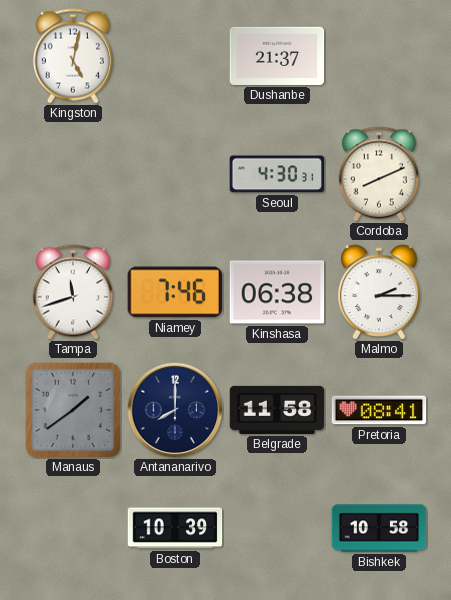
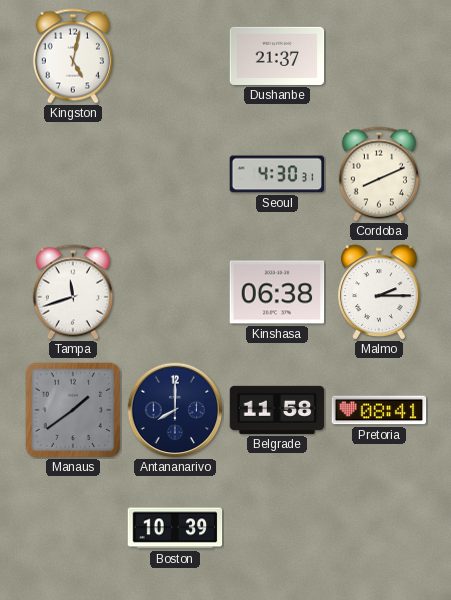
Niamey: 7:46 -> none (174, 292)
Bishkek: 10:58 -> none (379, 528)
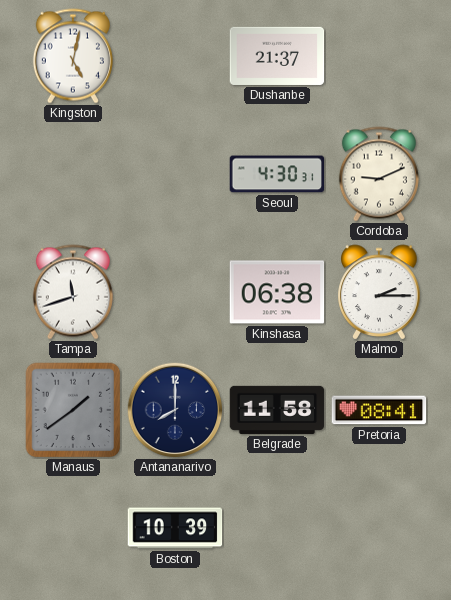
Cordoba: 8:11 -> 9:11 (379, 174)
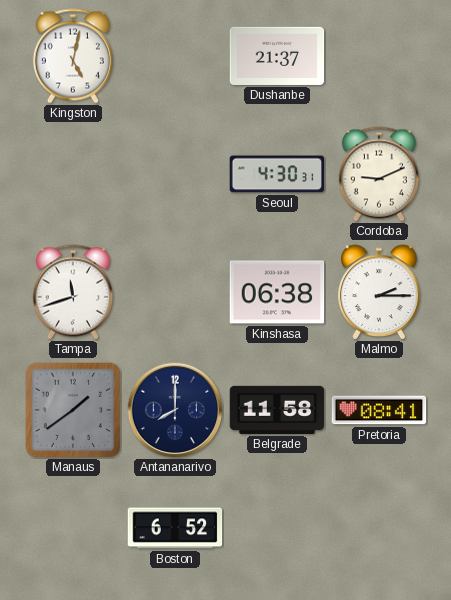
Boston: 10:39 -> 6:52 (175, 528)
